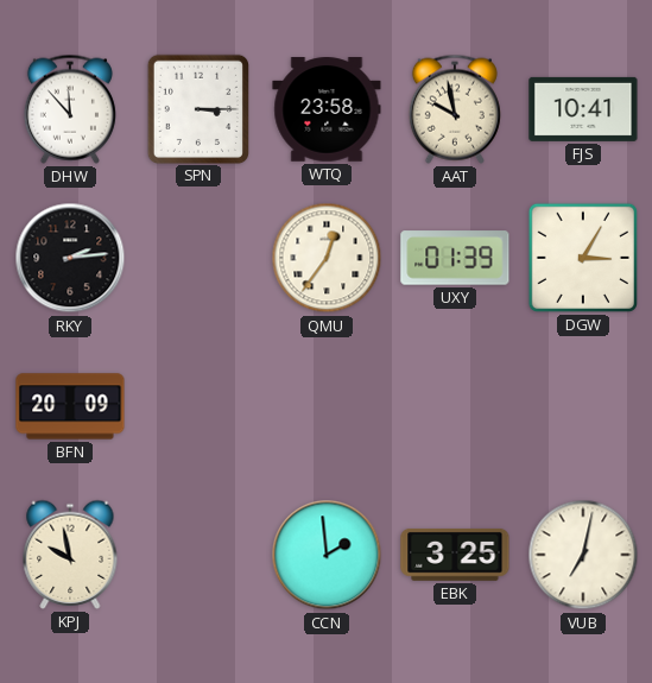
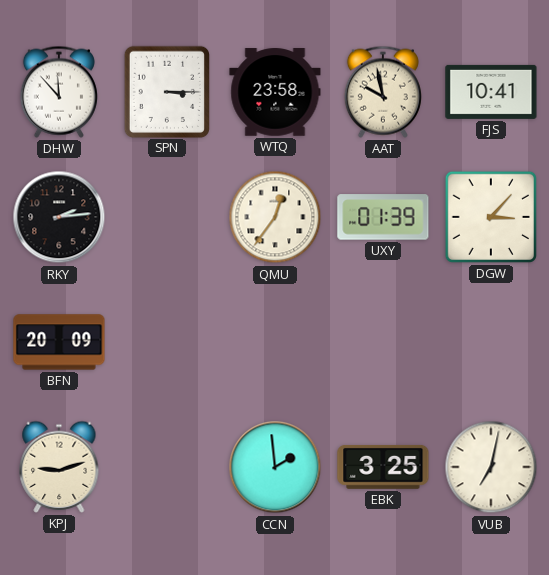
DGW: 3:05 -> 3:07 (491, 217)
KPJ: 9:58 -> 9:12 (59, 467)
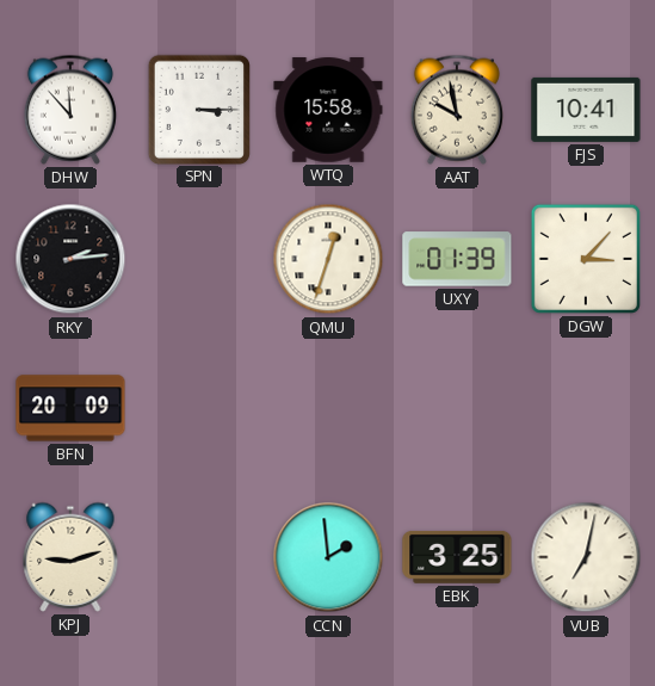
WTQ: 23:58 -> 15:58 (328, 110)
QMU: 12:36 -> 12:33 (328, 259)
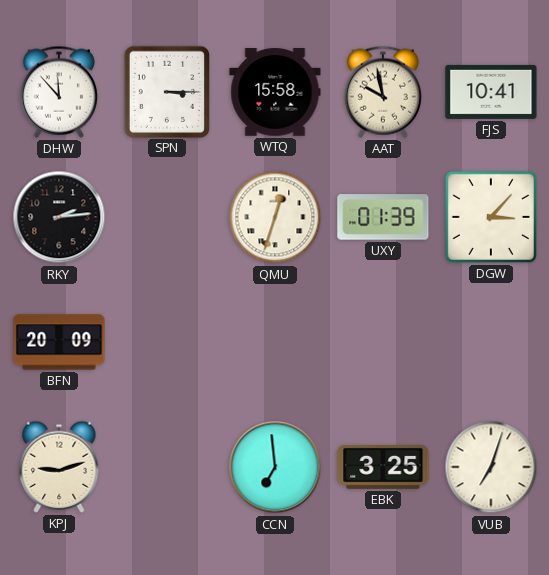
CCN: 1:59 -> 6:59 (275, 467)
VUB: 7:02 -> 7:03 (491, 467)
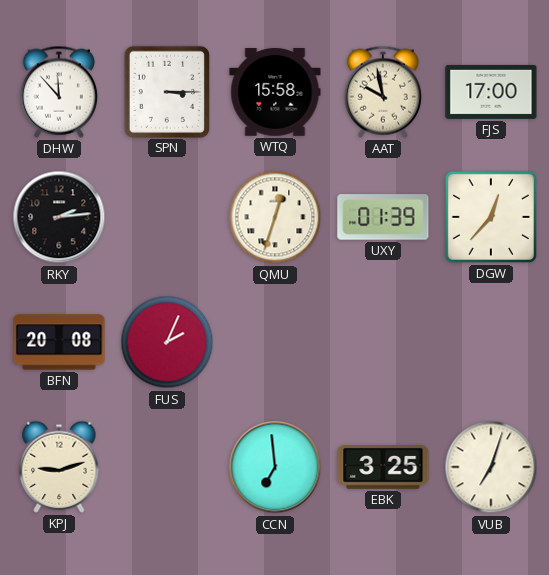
FJS: 10:41 -> 17:00 (491, 92)
DGW: 3:07 -> 12:37 (491, 217)
BFN: 20:09 -> 20:08 (59, 342)
FUS: none -> 2:04 (167, 342)
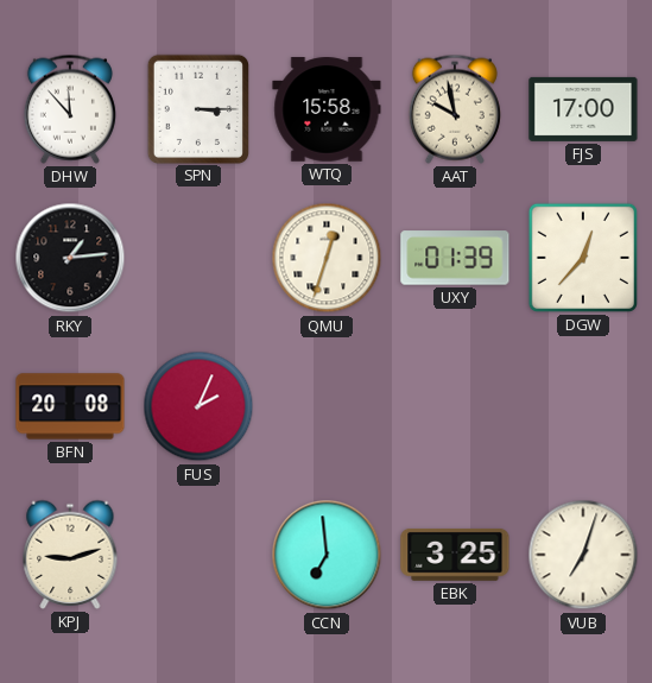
RKY: 2:14 -> 1:14 (70, 258)
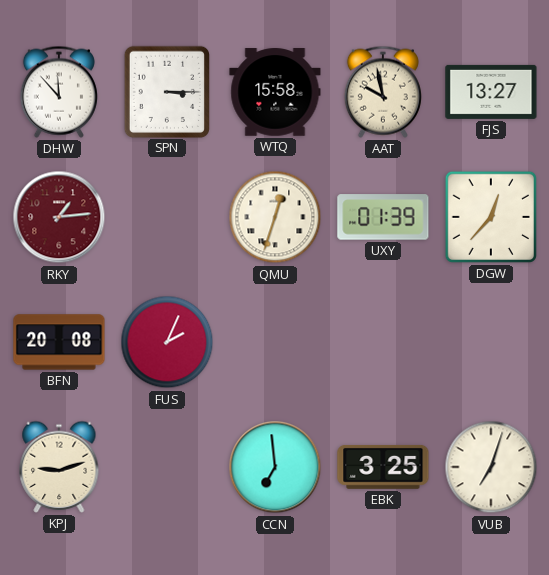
FJS: 17:00 -> 13:27 (491, 92)
RKY dial: black -> burgundy (59, 217)
